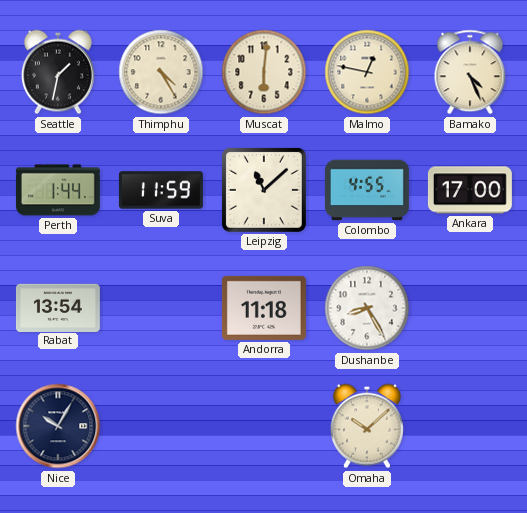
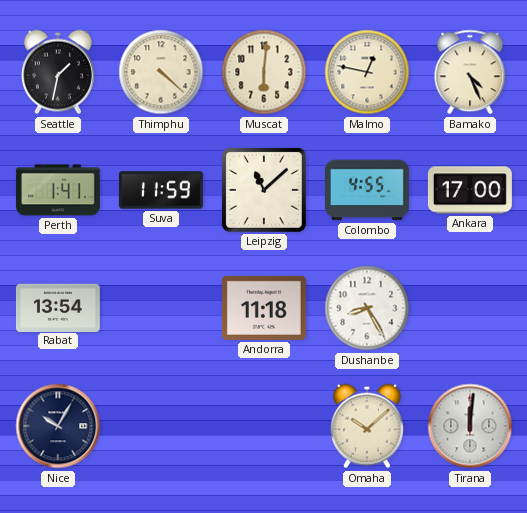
Thimphu: 4:25 -> 4:22 (161, 72)
Perth: 1:44 -> 1:41 (58, 190)
Tirana: none -> 12:01 (470, 426)
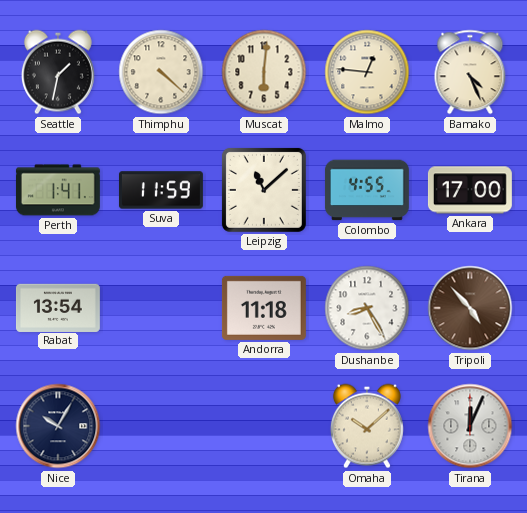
Malmo: 12:47 -> 12:46 (367, 72)
Tripoli: none -> 4:53 (470, 308)
Tirana: 12:01 -> 12:04 (470, 426)
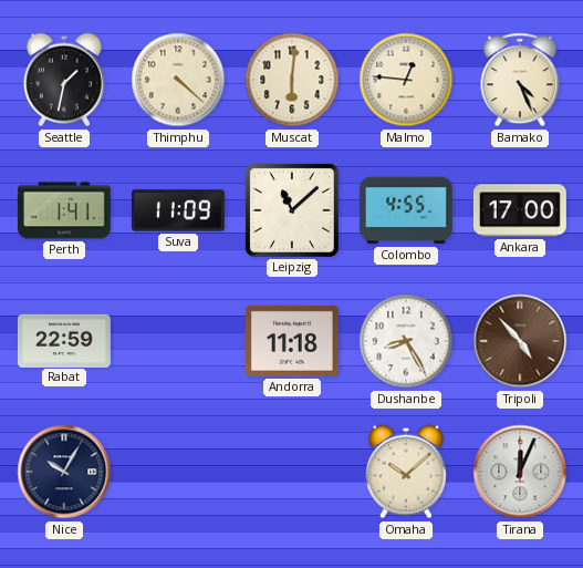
Suva: 11:59 -> 11:09 (178, 210)
Rabat: 13:54 -> 22:59 (64, 340)
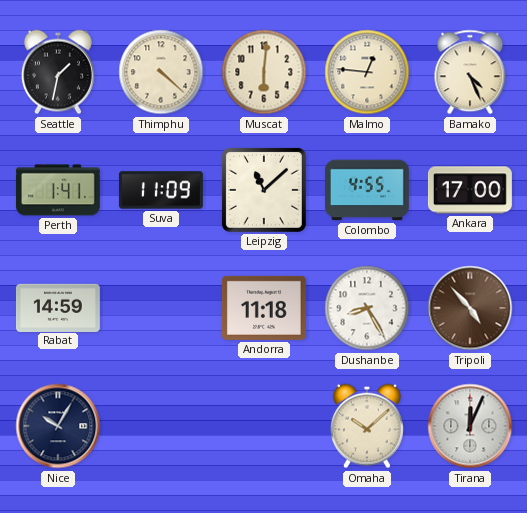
Rabat: 22:59 -> 14:59 (58, 307)
